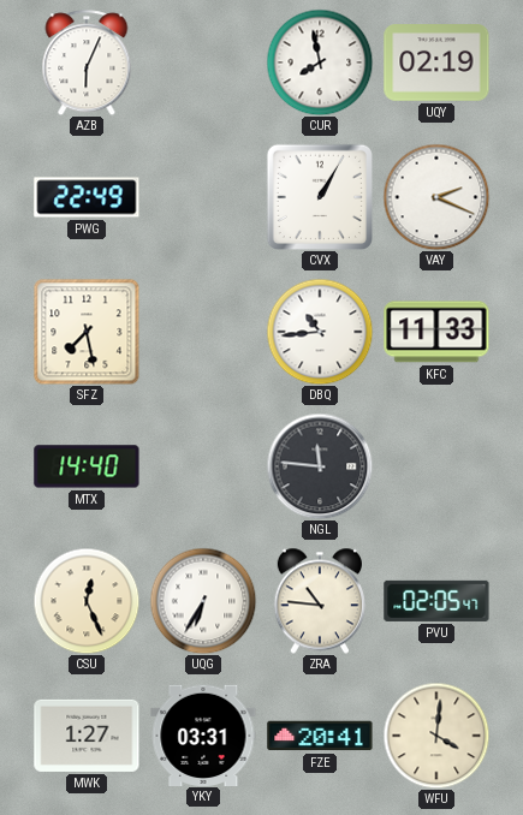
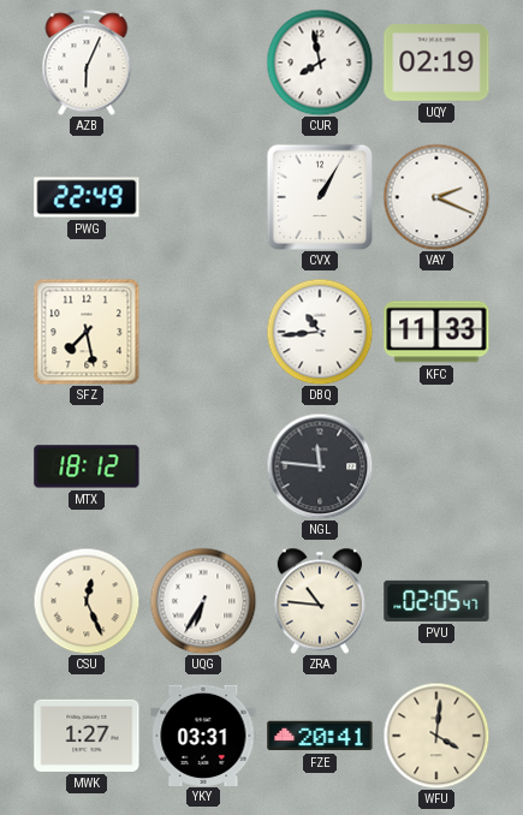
MTX: 14:40 -> 18:12 (87, 466)
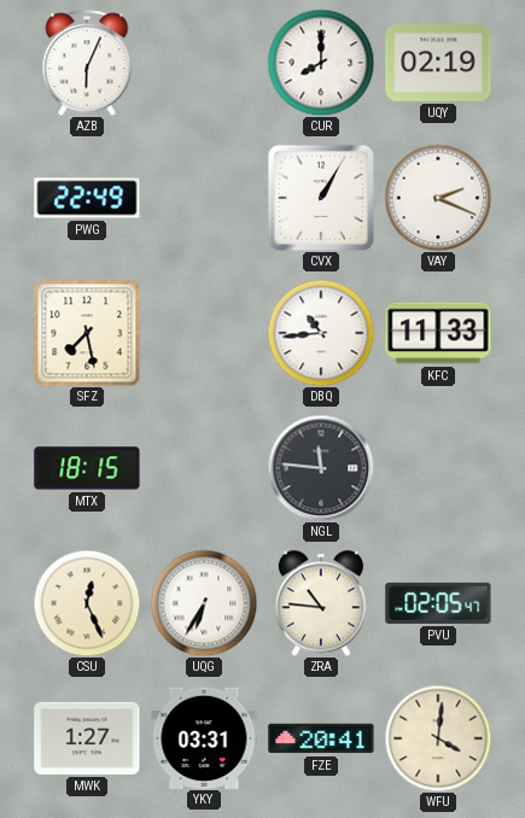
CUR: 7:58 -> 8:00 (321, 63)
MTX: 18:12 -> 18:15 (87, 468)
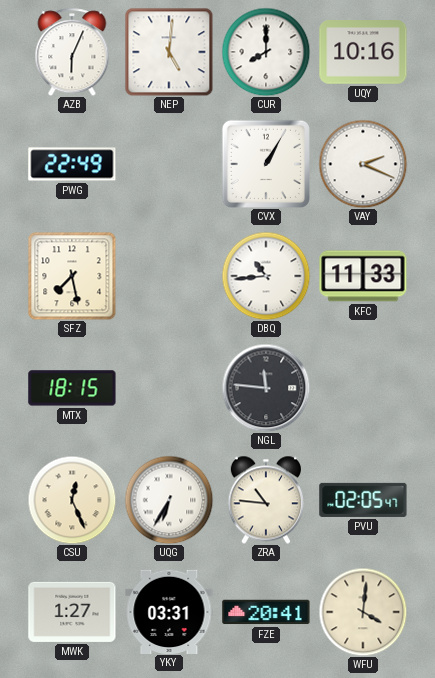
NEP: none -> 5:01 (169, 52)
UQY: 02:19 -> 10:16 (363, 52)
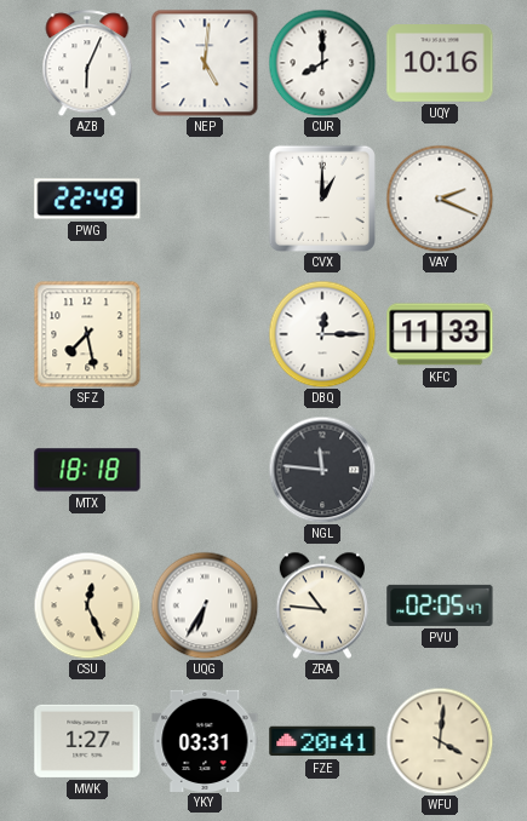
CVX: 1:05 -> 1:00 (322, 199)
DBQ: 10:44 -> 12:15 (322, 334)
MTX: 18:15 -> 18:18 (87, 470)
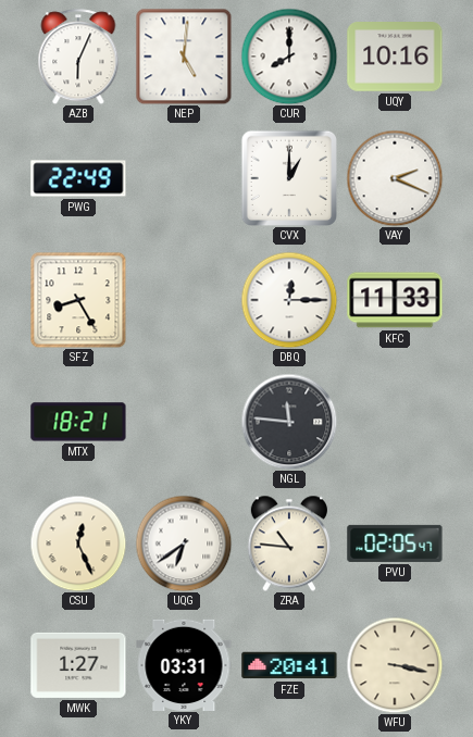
SFZ: 7:28 -> 8:25 (78, 300)
MTX: 18:18 -> 18:21 (78, 422)
UQG: 6:35 -> 6:39 (184, 544)
WFU: 4:01 -> 3:17 (395, 665)
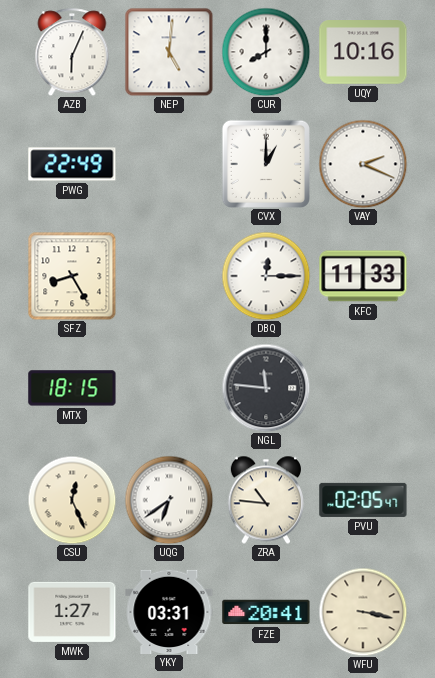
MTX: 18:21 -> 18:15 (72, 388)
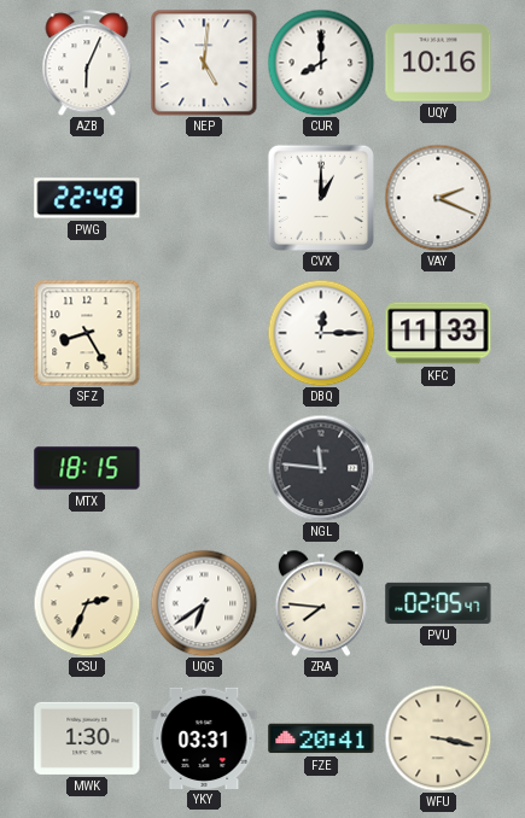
CSU: 12:26 -> 2:34 (87, 603)
ZRA: 10:46 -> 7:46 (320, 603)
MWK: 1:27 -> 1:30 (87, 738)
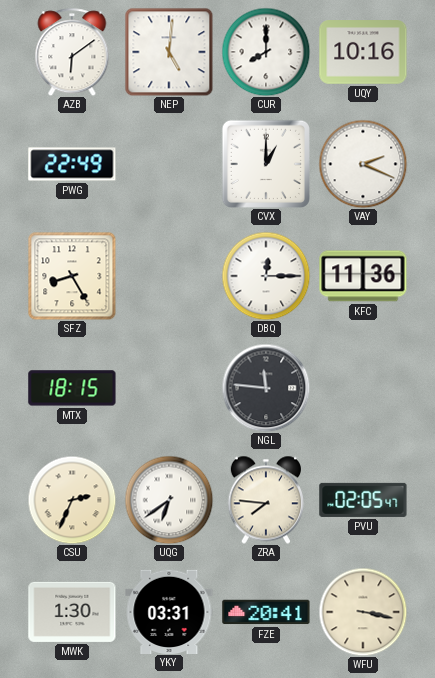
AZB: 6:04 -> 6:09 (72, 52)
KFC: 11:33 -> 11:36 (363, 276)
